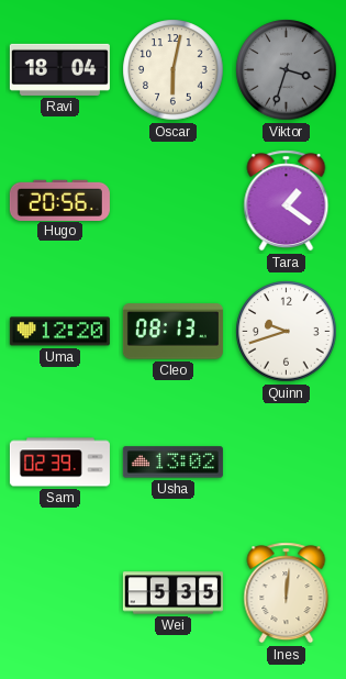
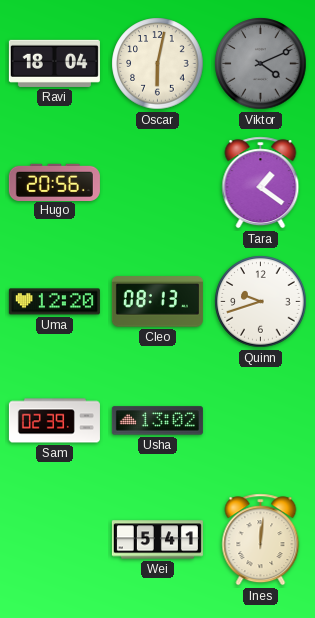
Viktor: 3:33 -> 4:11 (261, 64)
Wei: 5:35 -> 5:41 (157, 540)
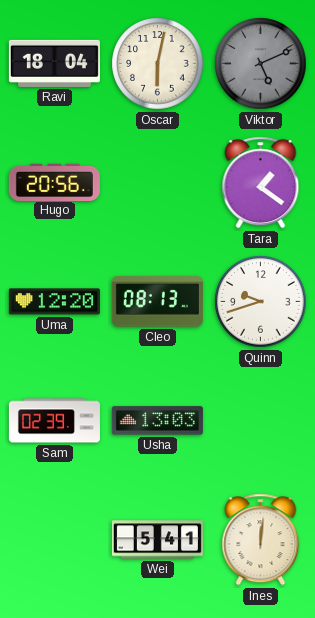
Viktor: 4:11 -> 5:11 (261, 64)
Usha: 13:02 -> 13:03 (157, 421)
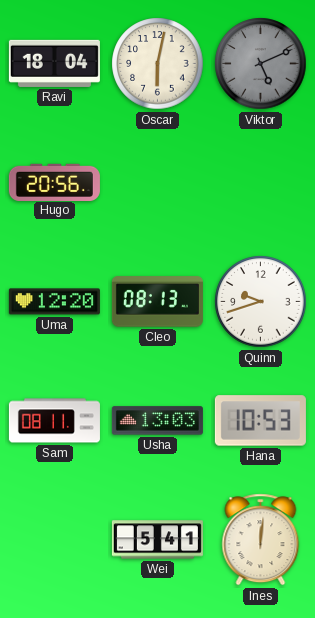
Tara: 1:21 -> none (261, 183)
Sam: 02:39 -> 08:11 (54, 421)
Hana: none -> 10:53 (260, 421)
